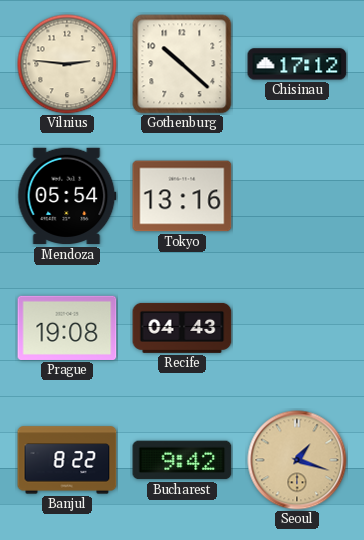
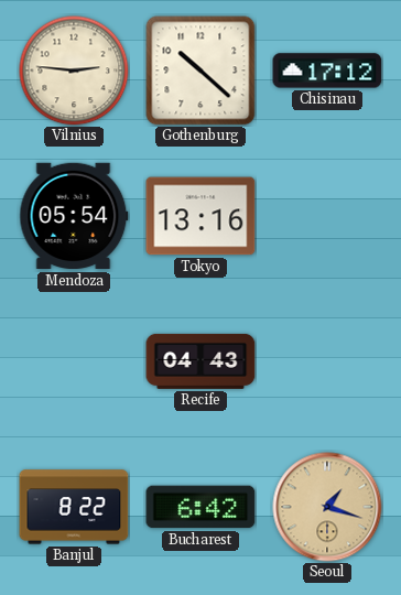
Prague: 19:08 -> none (67, 328)
Bucharest: 9:42 -> 6:42 (201, 507)
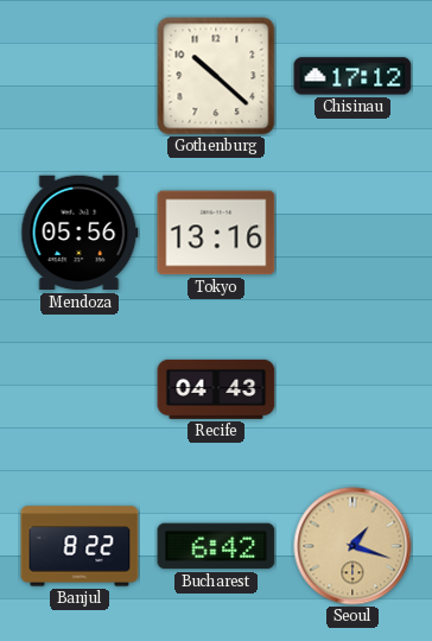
Vilnius: 2:46 -> none (74, 71)
Mendoza: 05:54 -> 05:56 (80, 233)
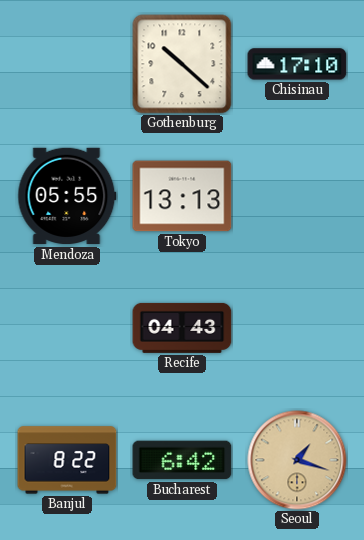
Chisinau: 17:12 -> 17:10 (297, 64)
Mendoza: 05:56 -> 05:55 (67, 196)
Tokyo: 13:16 -> 13:13 (182, 196)
